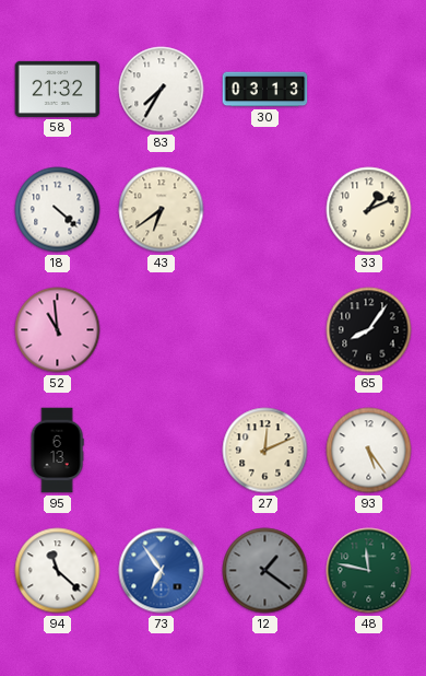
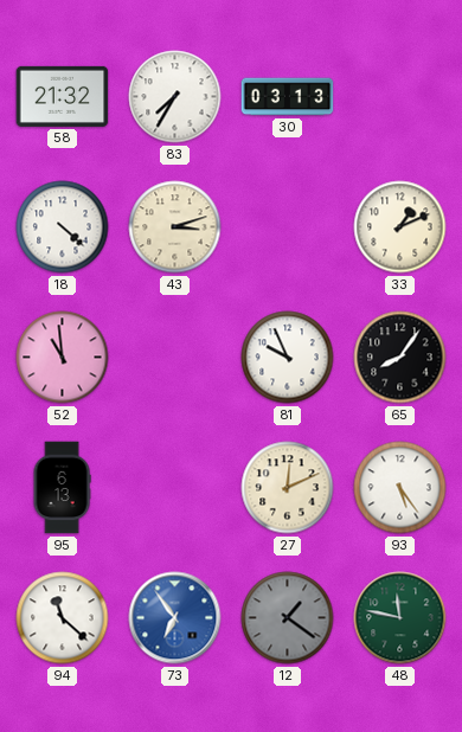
43: 6:39 -> 3:12 (175, 227)
81: none -> 9:56 (288, 358)
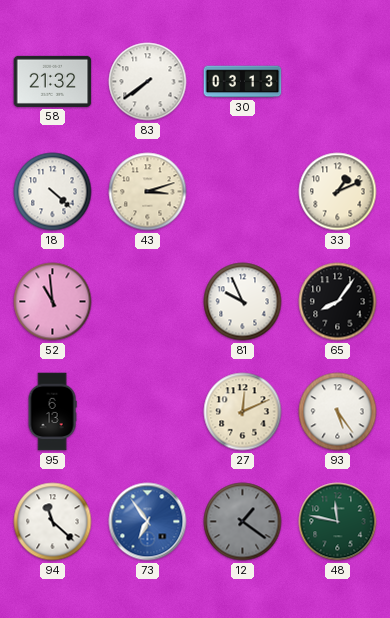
83: 7:35 -> 7:39 (148, 82)
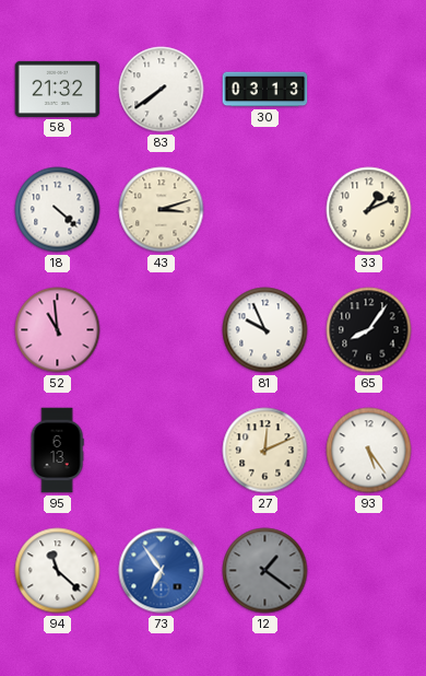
48: 11:47 -> none (338, 522)
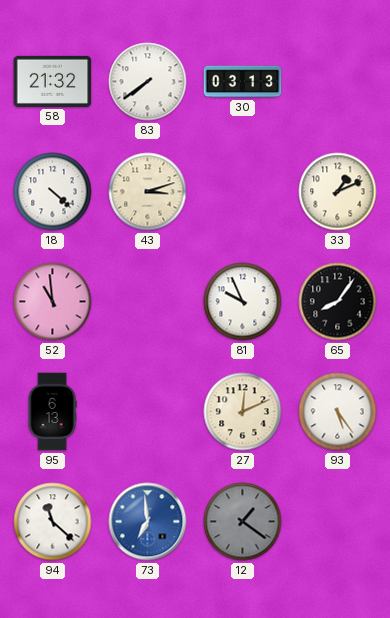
73: 6:54 -> 6:59 (148, 522)
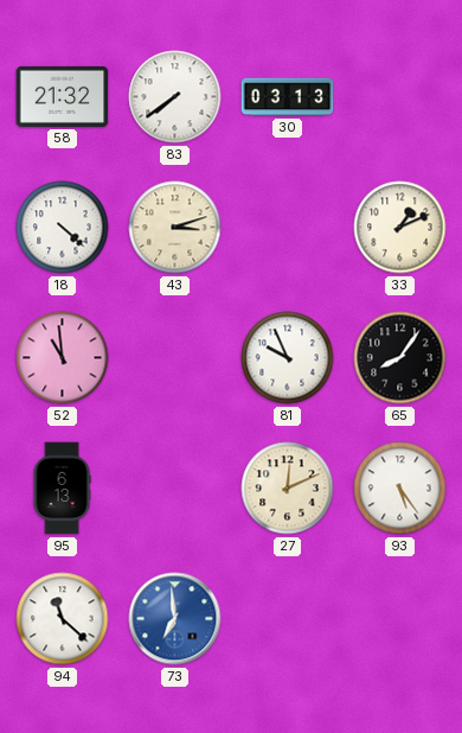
12: 1:21 -> none (243, 522)
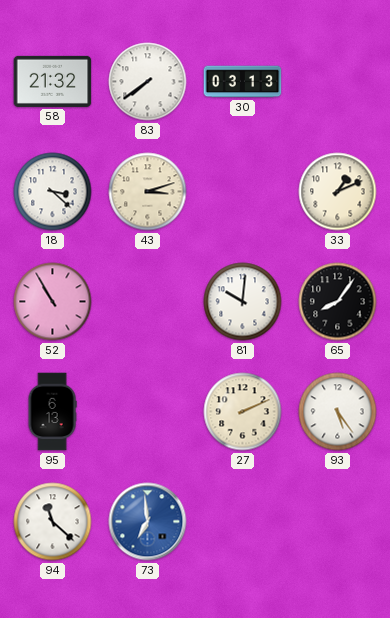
18: 4:22 -> 3:22 (53, 192)
52: 10:59 -> 10:55 (53, 302)
81: 9:56 -> 10:01 (243, 302)
27: 12:11 -> 2:11 (243, 412)
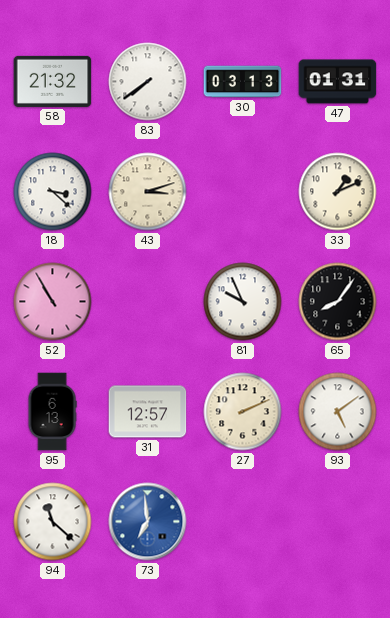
47: none -> 01:31 (338, 82)
81: 10:01 -> 9:56 (243, 302)
31: none -> 12:57 (148, 412)
93: 5:24 -> 5:09 (338, 412)
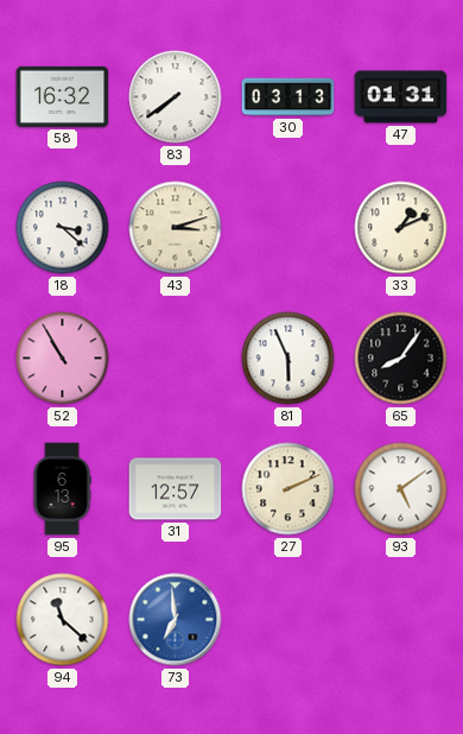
58: 21:32 -> 16:32 (63, 96)
81: 9:56 -> 5:56 (288, 359)
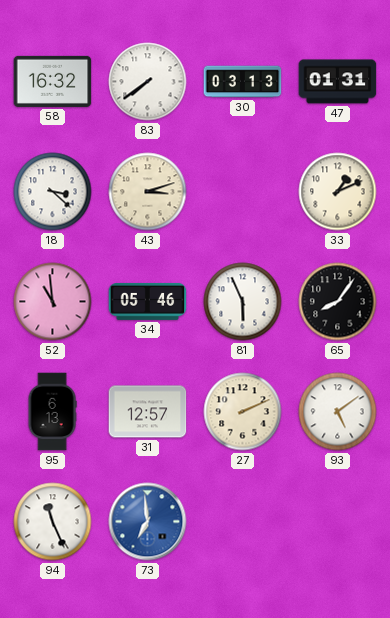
52: 10:55 -> 10:59 (53, 302)
34: none -> 05:46 (148, 301)
94: 11:22 -> 11:26 (53, 522)
